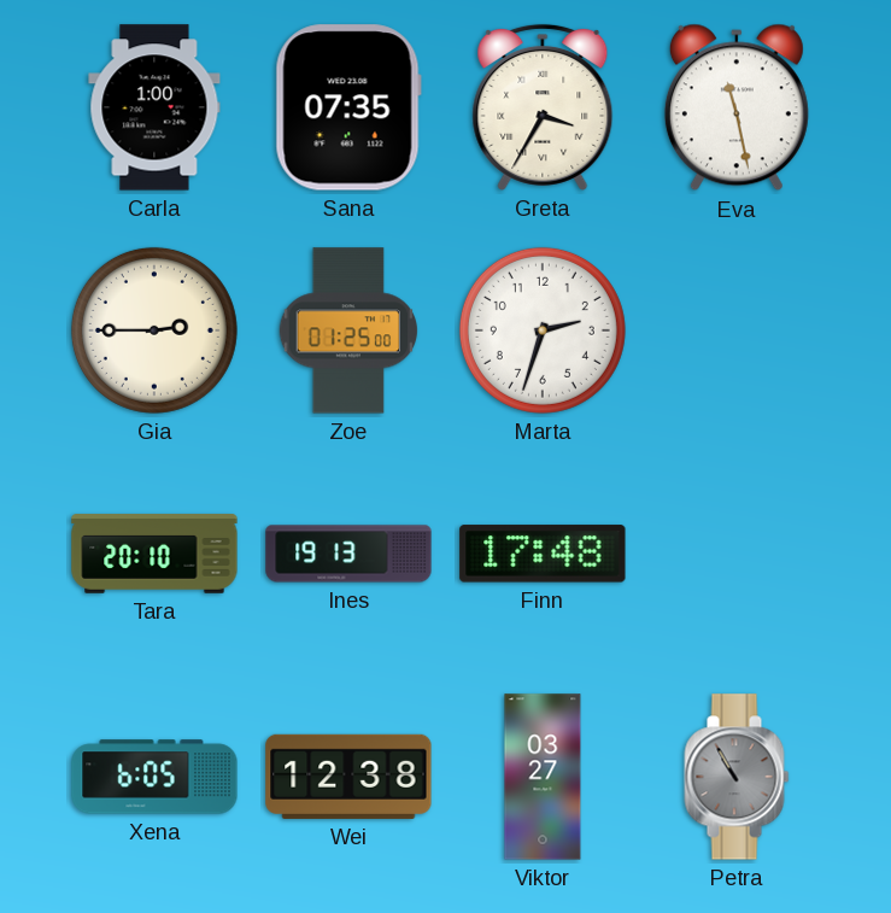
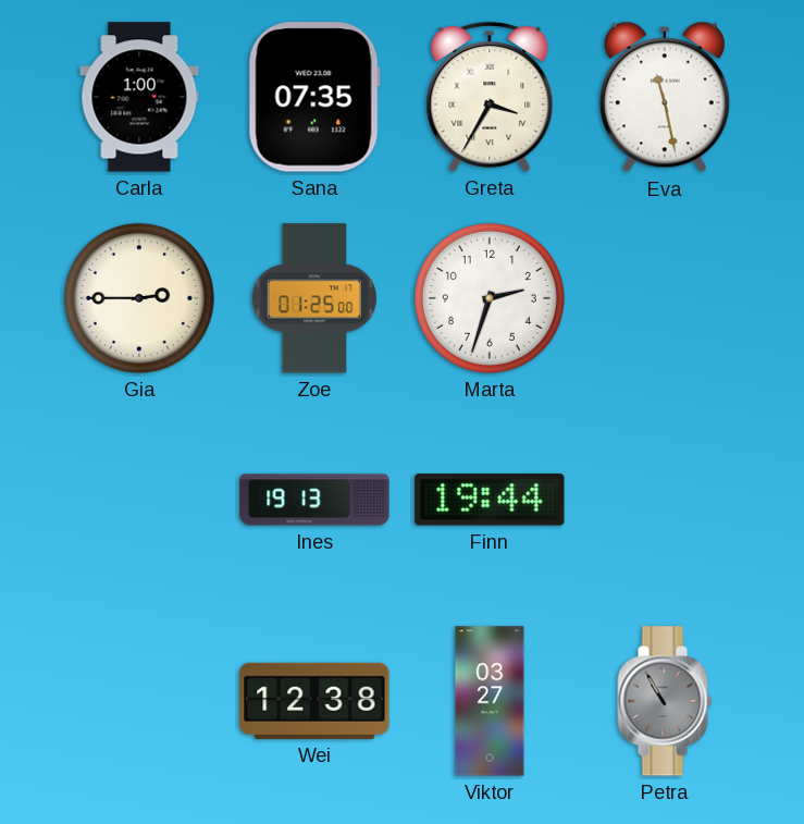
Tara: 20:10 -> none (154, 554)
Finn: 17:48 -> 19:44 (490, 500)
Xena: 6:05 -> none (154, 777)
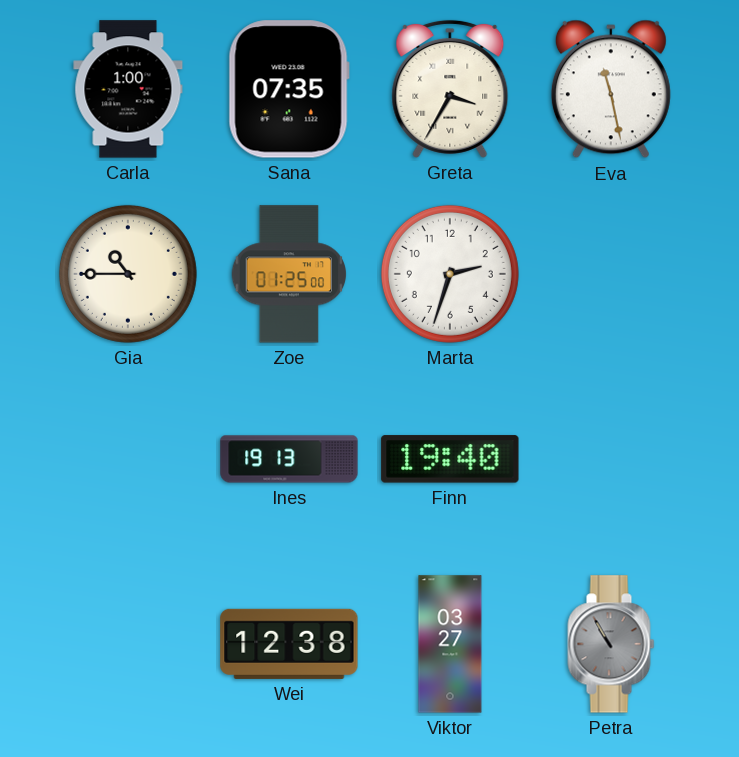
Gia: 2:45 -> 10:45 (128, 274)
Finn: 19:44 -> 19:40 (450, 459)
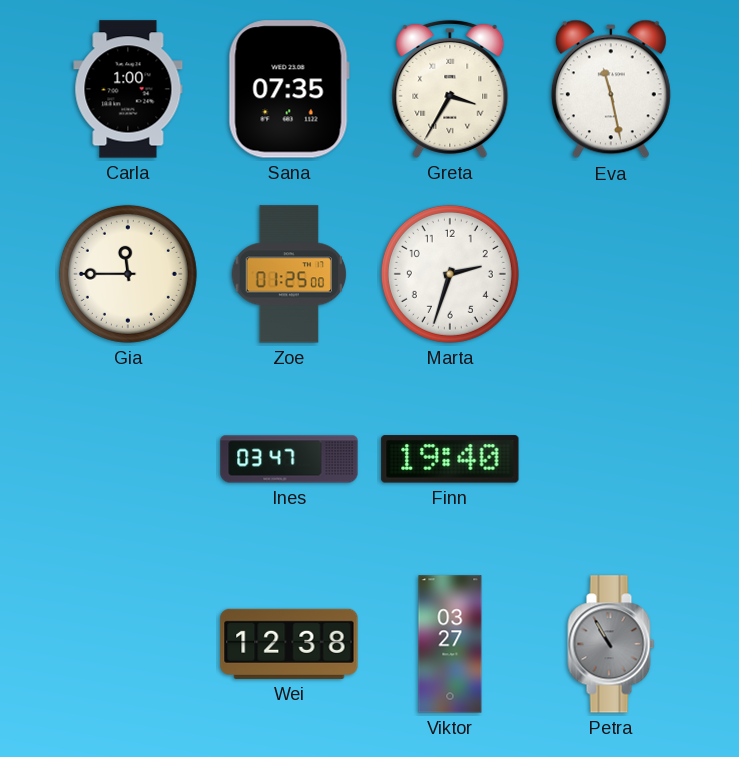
Gia: 10:45 -> 11:45 (128, 274)
Ines: 19:13 -> 03:47 (289, 459)
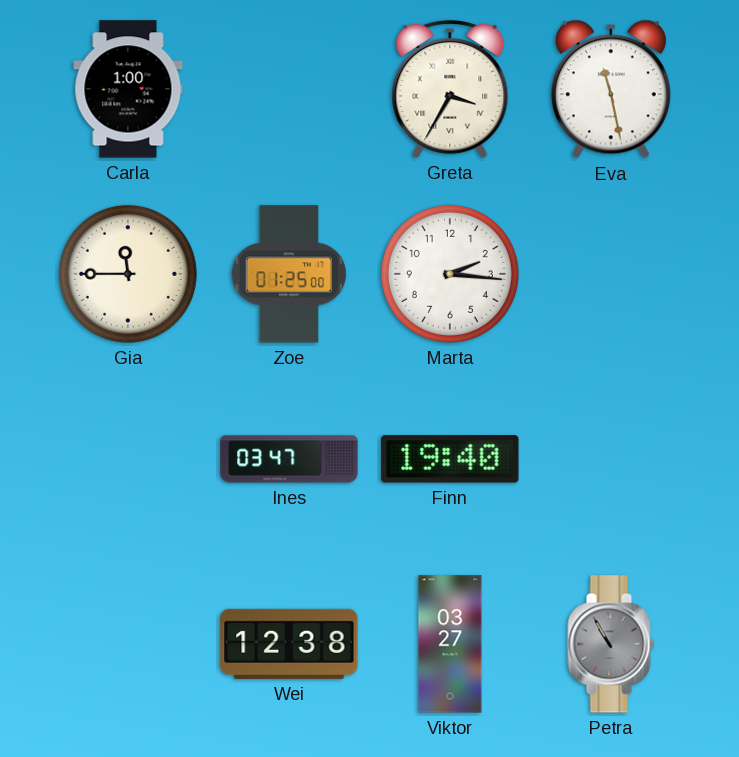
Sana: 07:35 -> none (289, 89)
Marta: 2:33 -> 2:16 (450, 274)
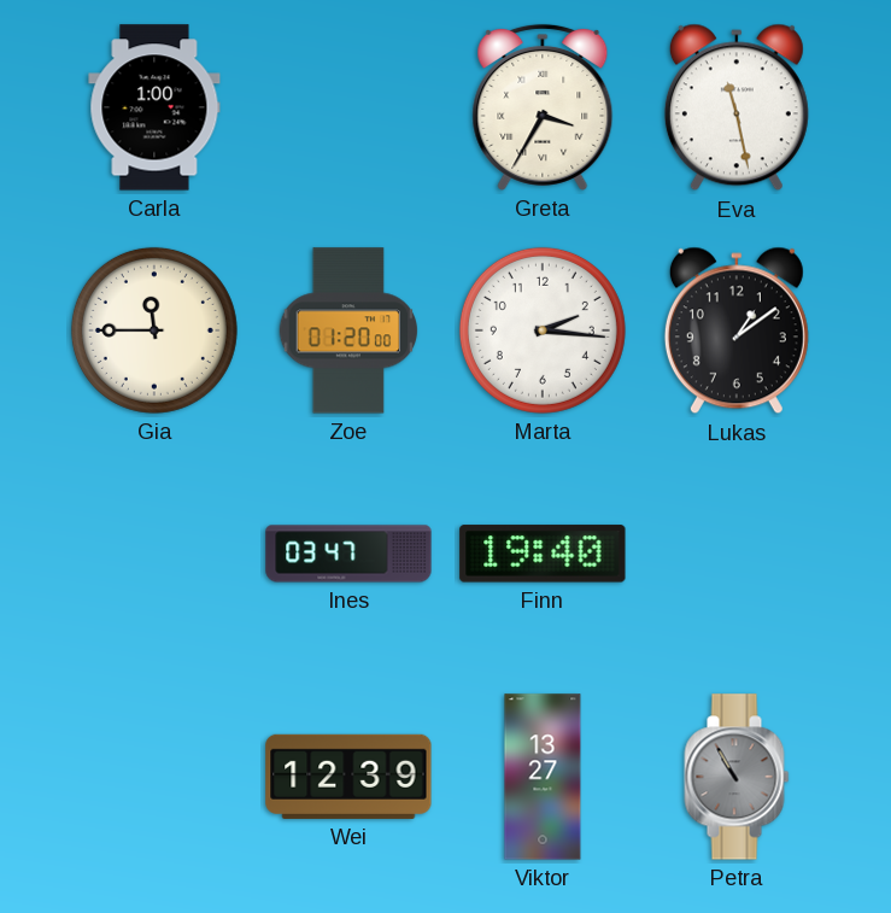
Zoe: 01:25 -> 01:20 (348, 330)
Lukas: none -> 1:09 (737, 330)
Wei: 12:38 -> 12:39 (348, 777)
Viktor: 03:27 -> 13:27 (543, 777)
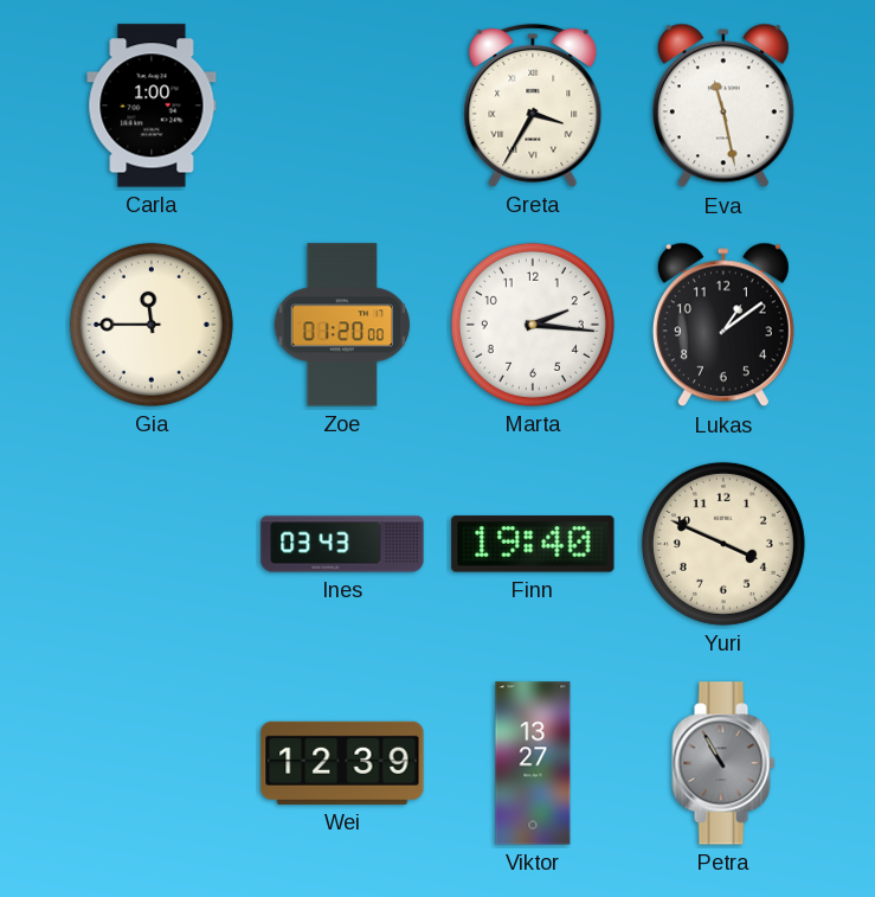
Ines: 03:47 -> 03:43 (342, 544)
Yuri: none -> 3:49 (723, 544)
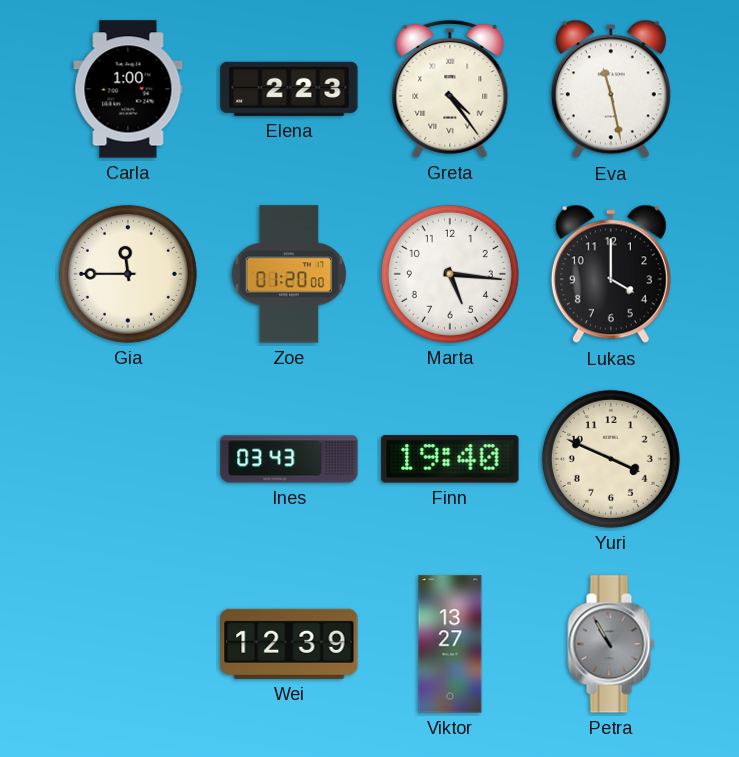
Elena: none -> 2:23 (289, 89)
Greta: 3:35 -> 4:24 (450, 89)
Marta: 2:16 -> 5:16 (450, 274)
Lukas: 1:09 -> 4:00 (611, 274)
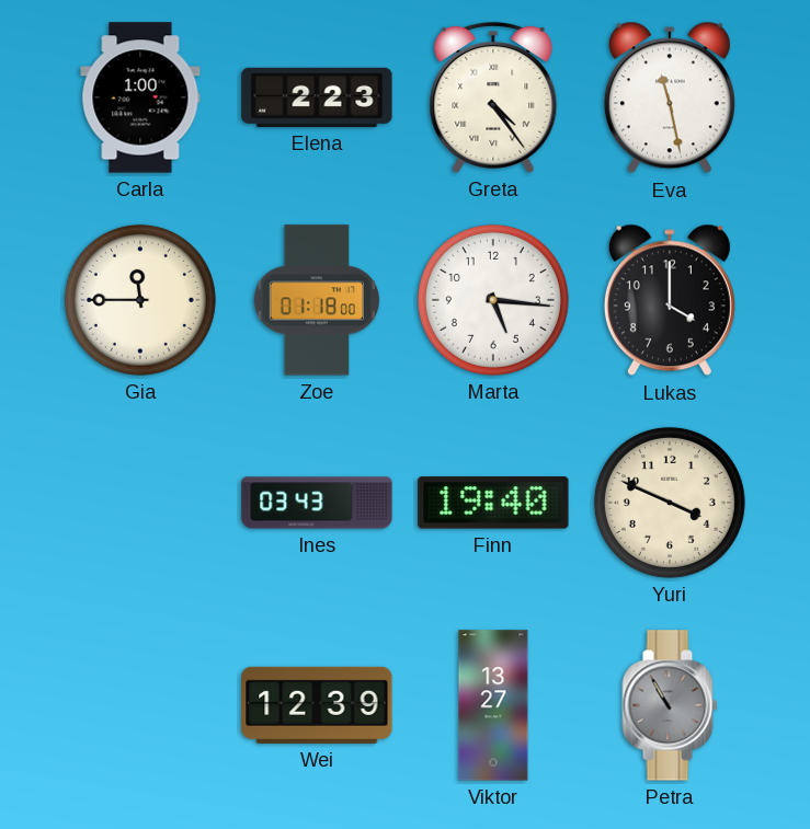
Zoe: 01:20 -> 01:18 (317, 300)
